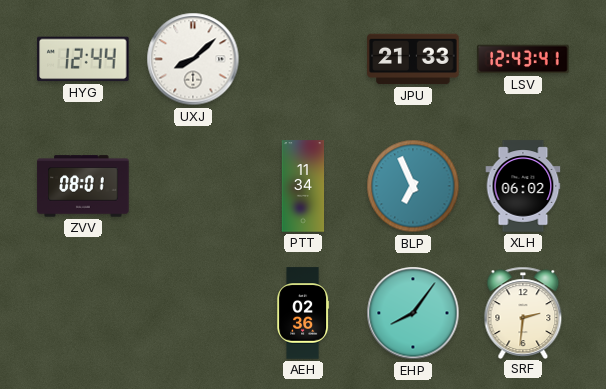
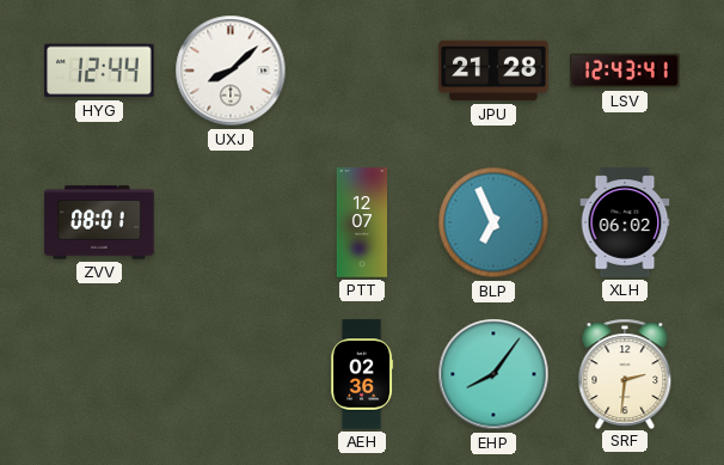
JPU: 21:33 -> 21:28 (493, 71)
PTT: 11:34 -> 12:07 (362, 222)
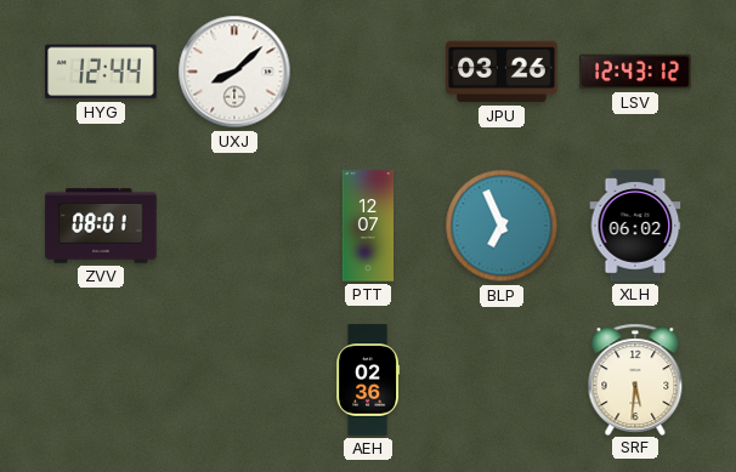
JPU: 21:28 -> 03:26 (502, 72)
LSV: 12:43:41 -> 12:43:12 (635, 72)
EHP: 8:06 -> none (493, 374)
SRF: 2:31 -> 5:31 (635, 379)
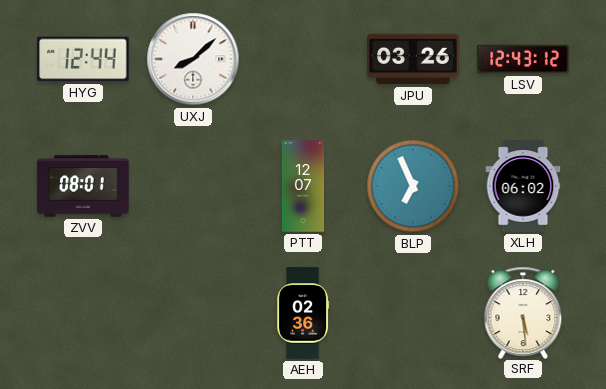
SRF: 5:31 -> 5:29 (523, 312)
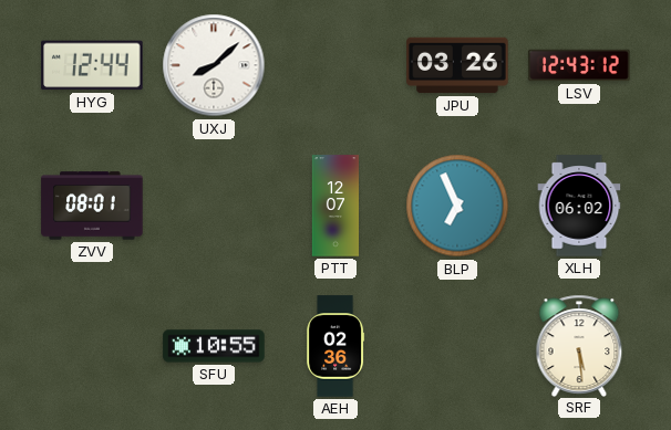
SFU: none -> 10:55 (214, 346)
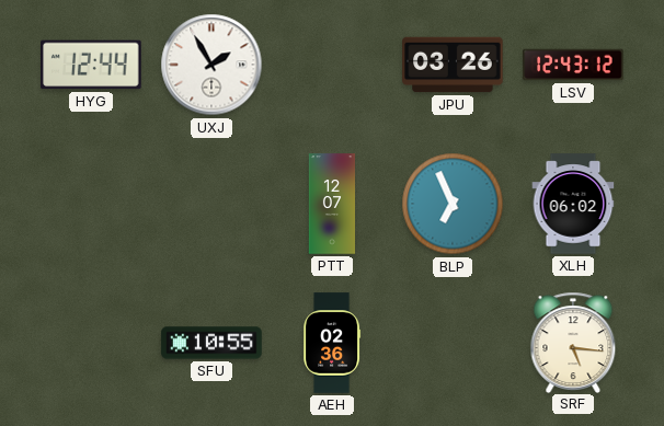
UXJ: 8:08 -> 1:55 (211, 65)
ZVV: 08:01 -> none (92, 206)
SRF: 5:29 -> 5:16 (573, 342)
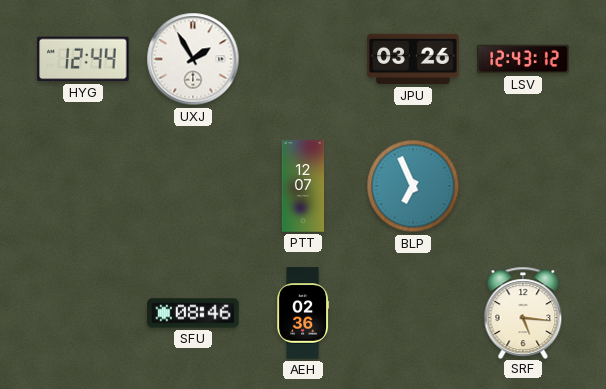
XLH: 06:02 -> none (573, 204)
SFU: 10:55 -> 08:46 (193, 313)
